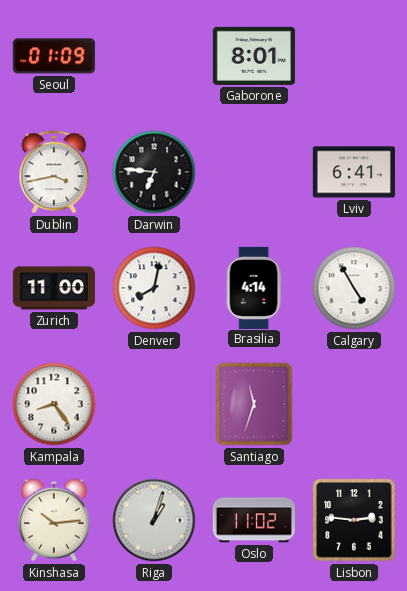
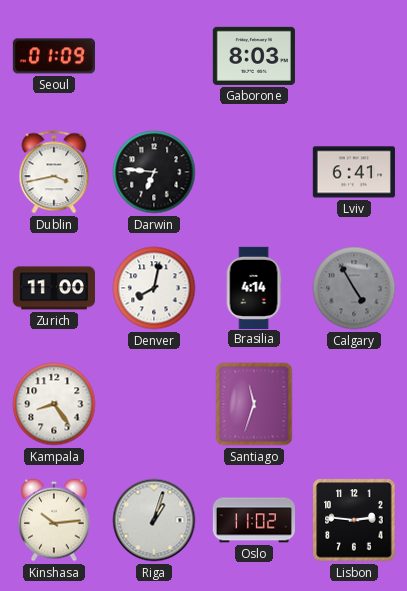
Gaborone: 8:01 -> 8:03 (254, 56)
Calgary dial: white -> grey (354, 288)
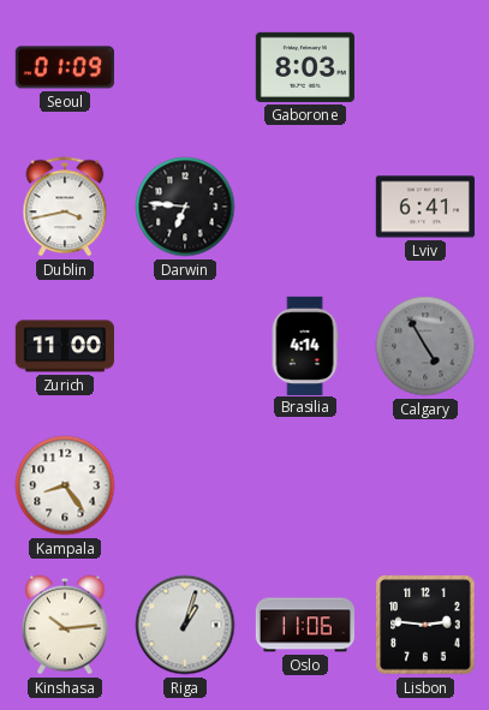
Denver: 8:02 -> none (154, 288)
Santiago: 11:33 -> none (254, 404)
Oslo: 11:02 -> 11:06 (304, 625)
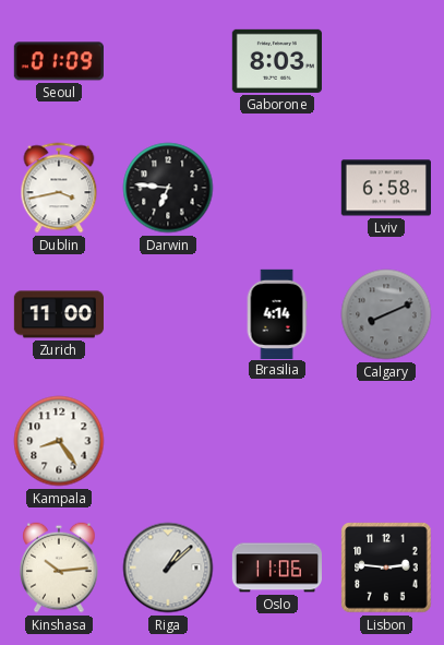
Lviv: 6:41 -> 6:58 (386, 188)
Calgary: 4:55 -> 8:11 (386, 314)
Riga: 1:03 -> 1:08 (168, 568)
